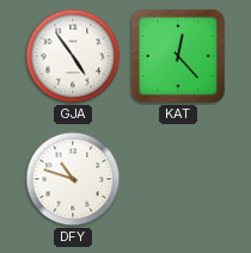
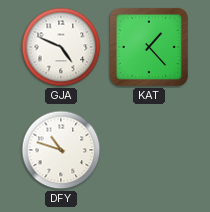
GJA: 4:54 -> 4:49 (61, 47)
KAT: 12:23 -> 1:23 (149, 47)
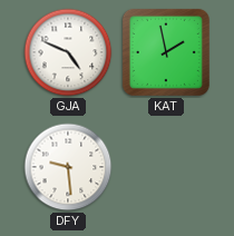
KAT: 1:23 -> 1:58 (166, 52)
DFY: 10:48 -> 9:29 (68, 167)
